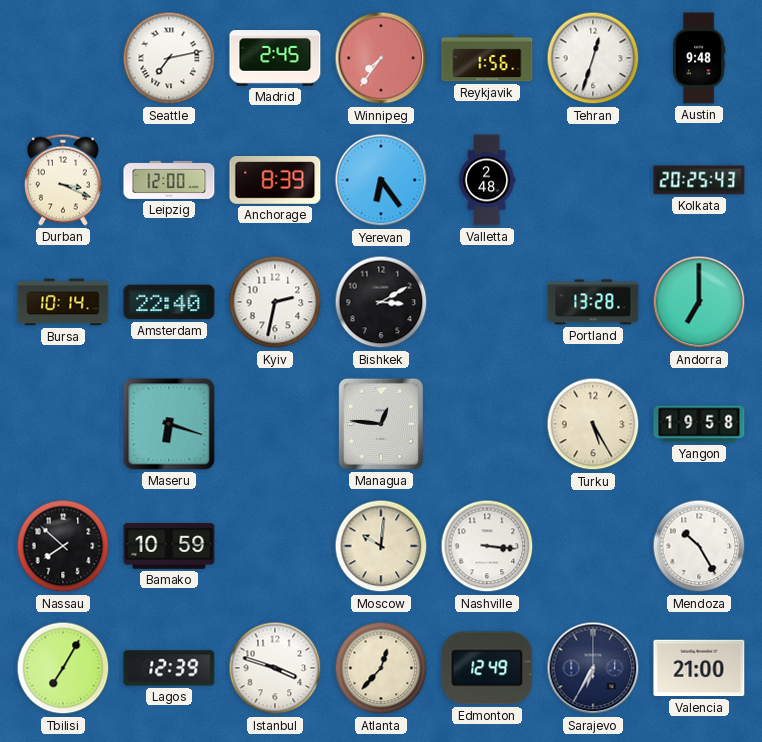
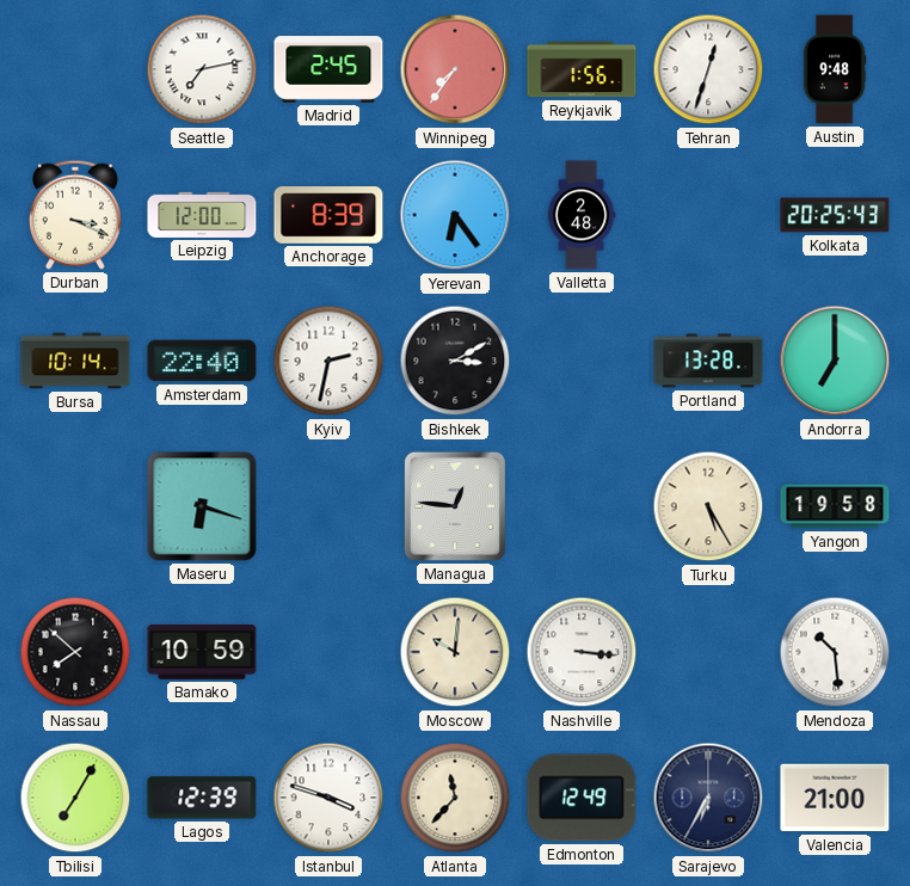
Mendoza: 10:25 -> 10:29 (835, 652)
Atlanta: 12:37 -> 11:37 (455, 798)
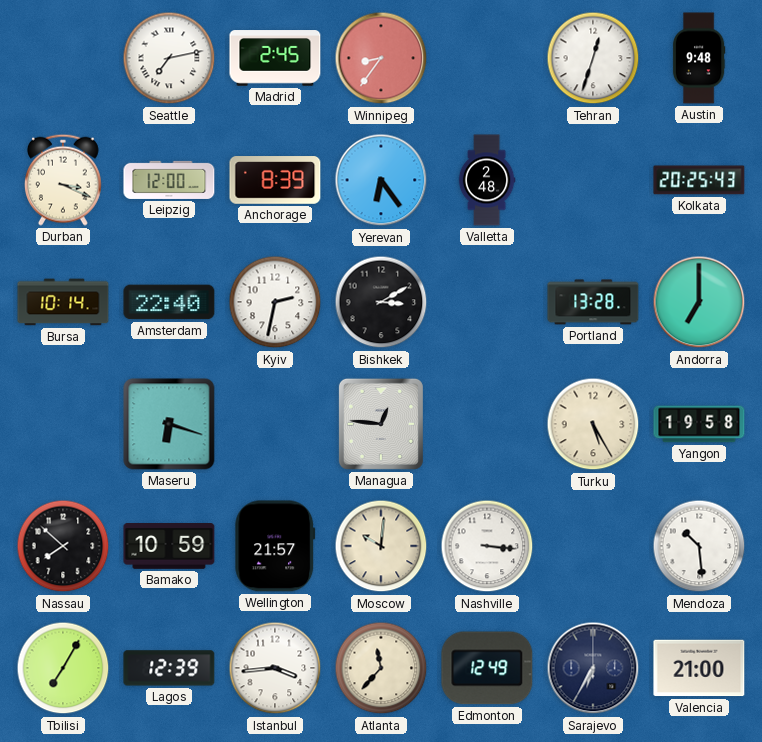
Winnipeg: 7:36 -> 8:36 (381, 58)
Reykjavik: 1:56 -> none (582, 69)
Wellington: none -> 21:57 (275, 546)
Istanbul: 3:48 -> 3:44 (275, 668)
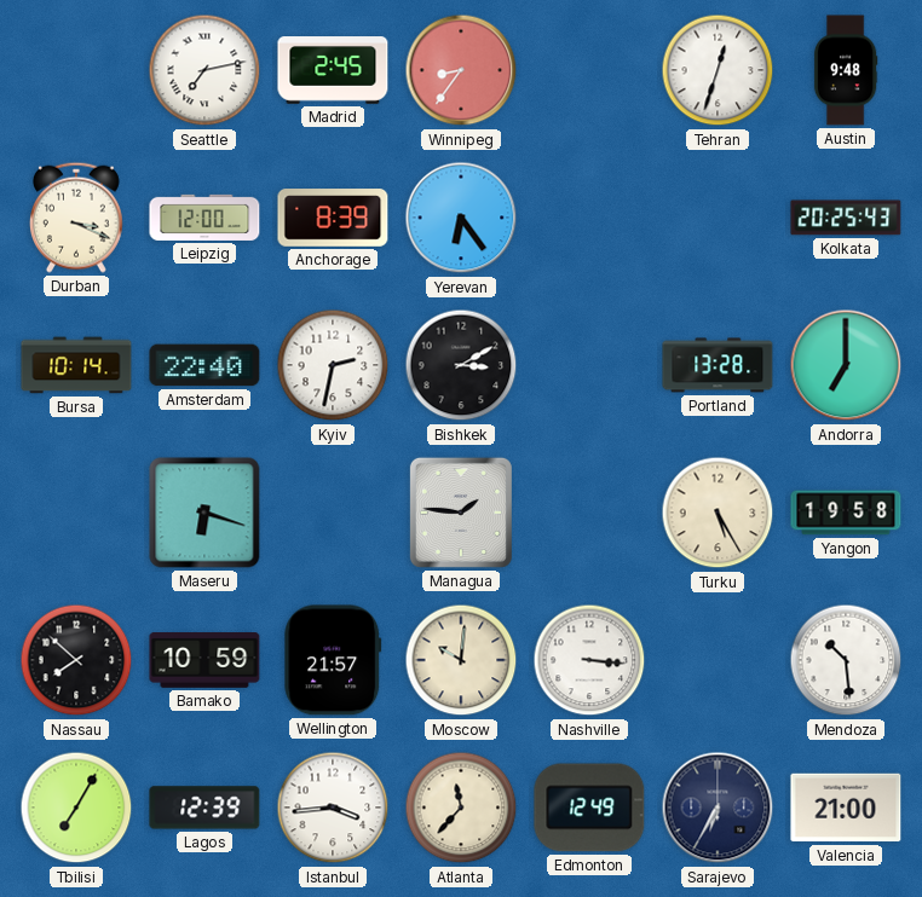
Valletta: 2:48 -> none (487, 180)
Managua: 12:46 -> 1:46 (461, 513)
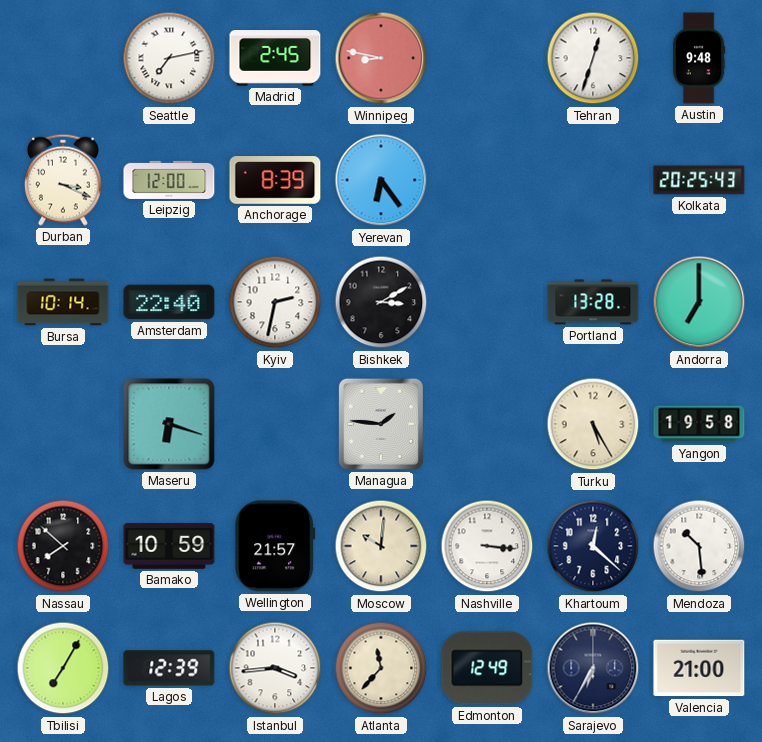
Winnipeg: 8:36 -> 8:47 (381, 58)
Khartoum: none -> 12:22 (593, 546)
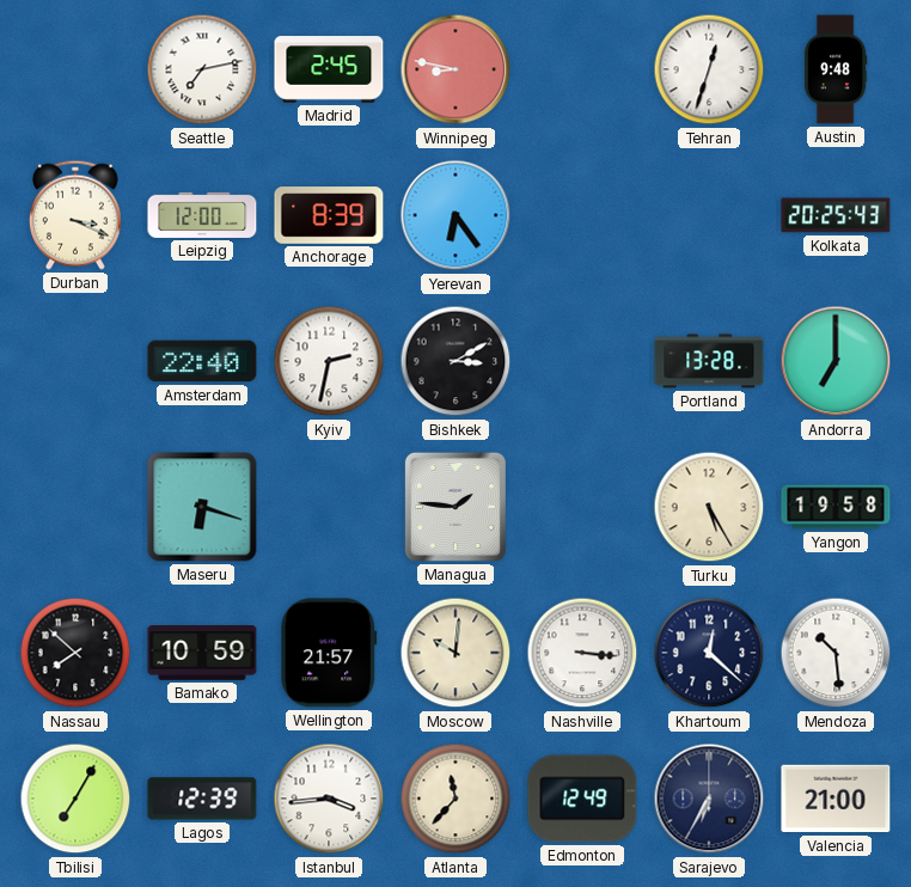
Bursa: 10:14 -> none (63, 302)
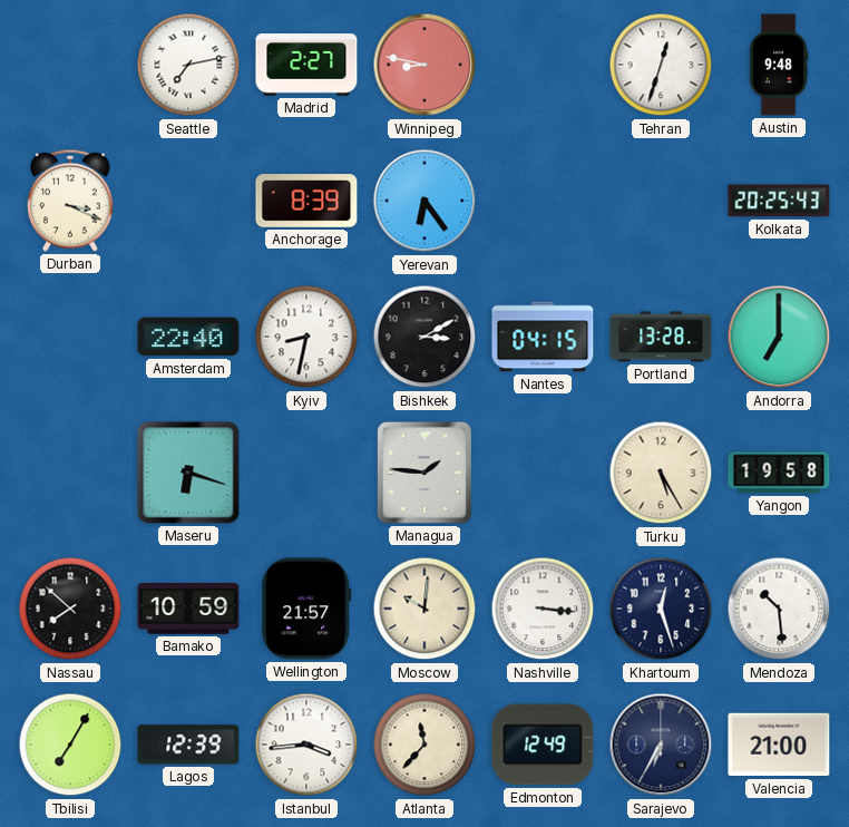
Madrid: 2:45 -> 2:27 (306, 65)
Leipzig: 12:00 -> none (202, 215)
Kyiv: 2:32 -> 8:32 (306, 337)
Nantes: none -> 04:15 (543, 337)
Khartoum: 12:22 -> 12:27 (661, 609)
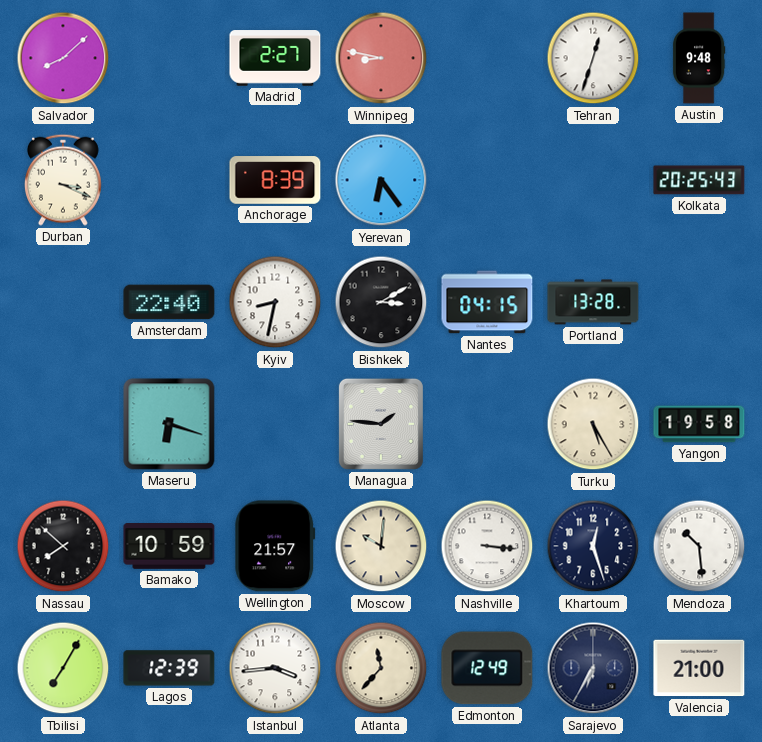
Salvador: none -> 8:08 (63, 58)
Seattle: 7:13 -> none (188, 65)
Andorra: 7:00 -> none (779, 337)
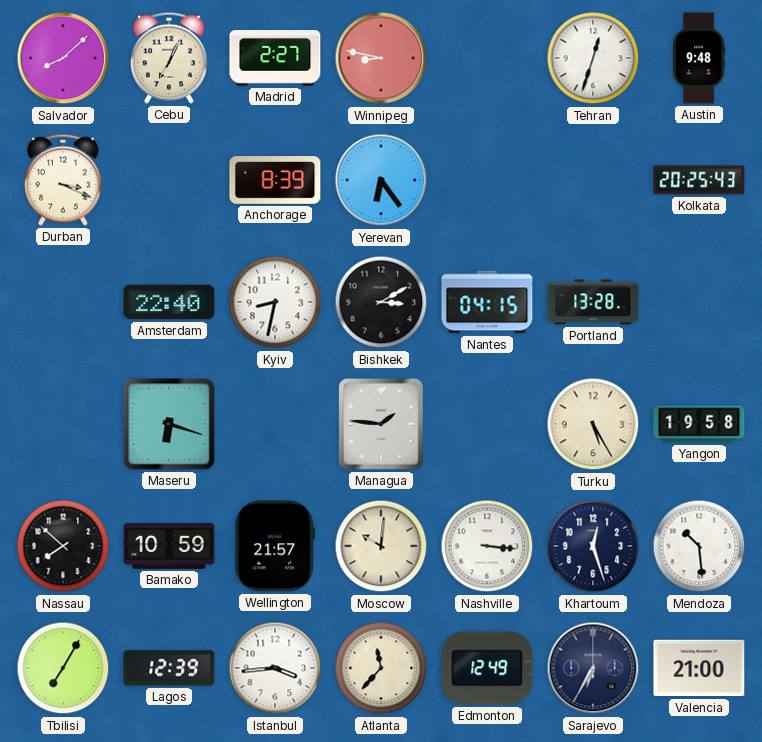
Cebu: none -> 7:04 (169, 58)
